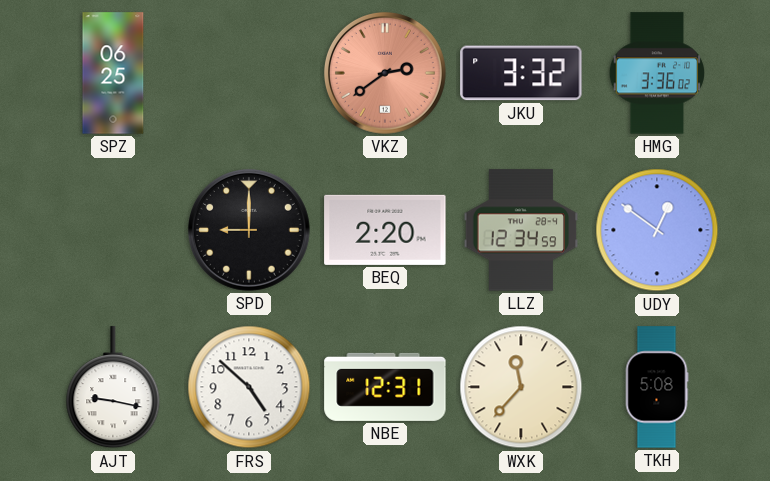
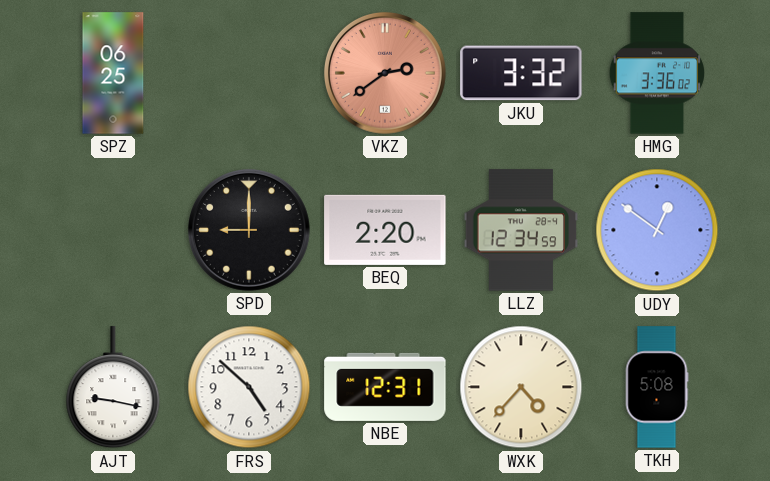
WXK: 11:37 -> 4:37 (521, 387)
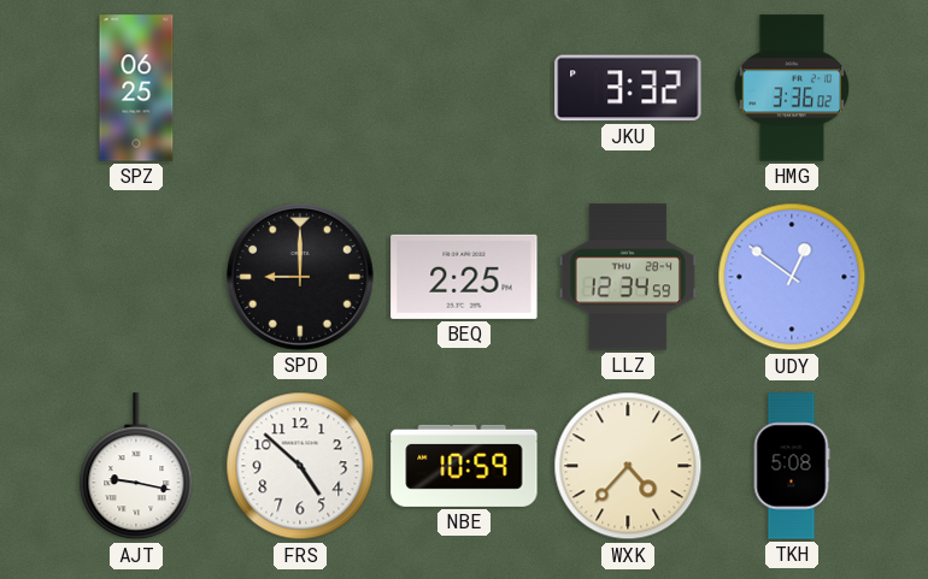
VKZ: 2:39 -> none (385, 73)
BEQ: 2:20 -> 2:25 (464, 277)
NBE: 12:31 -> 10:59 (464, 466)
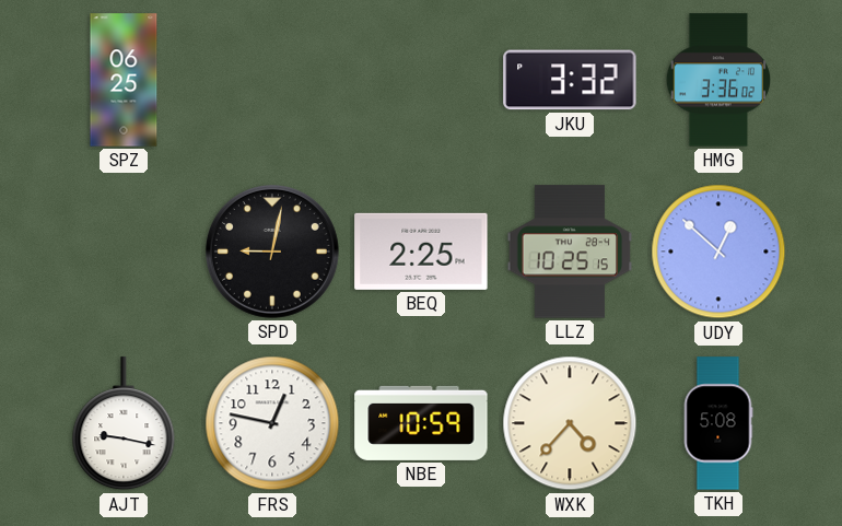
SPD: 9:00 -> 9:02 (272, 252)
LLZ: 12:34 -> 10:25 (570, 252)
UDY: 12:51 -> 12:52 (718, 252)
FRS: 4:52 -> 12:47 (272, 423)
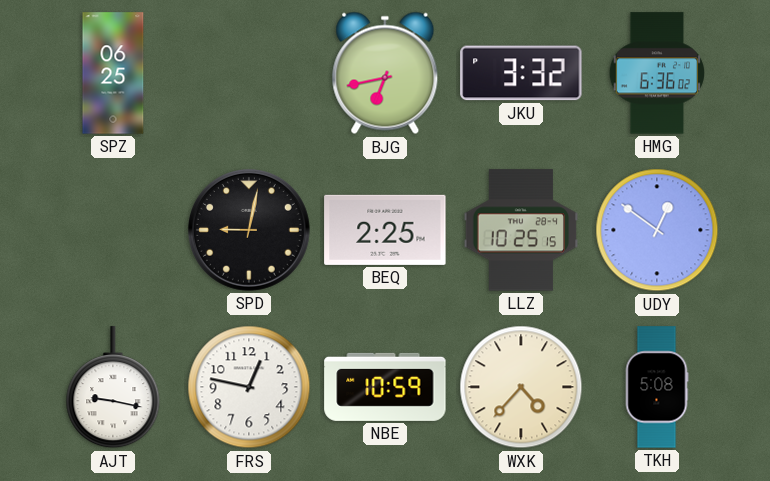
BJG: none -> 6:43 (385, 73)
HMG: 3:36 -> 6:36 (657, 73)
UDY: 12:52 -> 12:51 (657, 230)
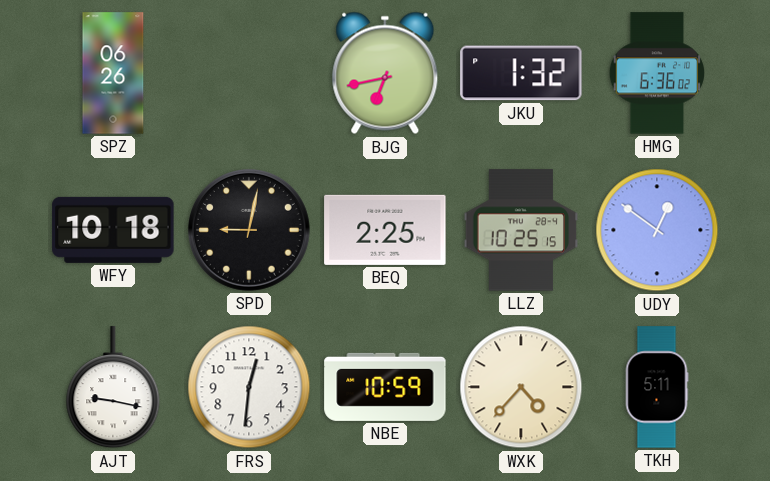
SPZ: 06:25 -> 06:26 (113, 73)
JKU: 3:32 -> 1:32 (521, 73)
WFY: none -> 10:18 (113, 230)
FRS: 12:47 -> 12:31 (249, 387)
TKH: 5:08 -> 5:11 (657, 387)
